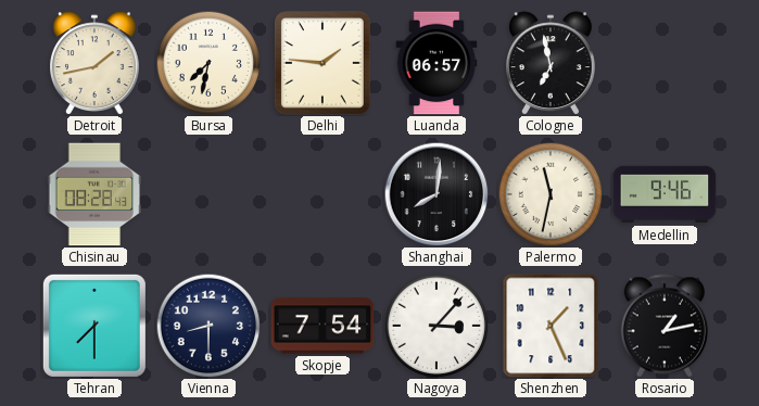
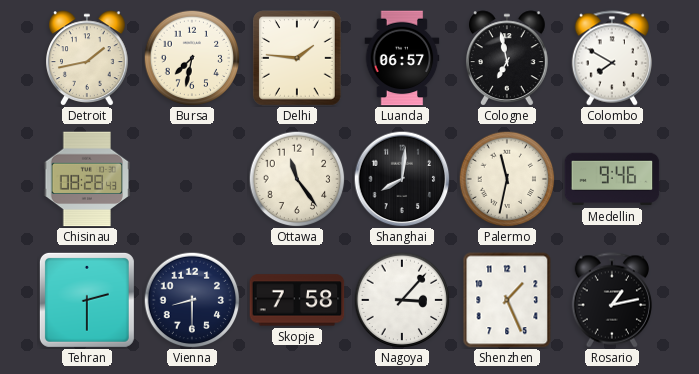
Colombo: none -> 7:50 (612, 58)
Ottawa: none -> 11:24 (297, 179)
Tehran: 7:30 -> 2:30 (87, 300)
Skopje: 7:54 -> 7:58 (297, 300)
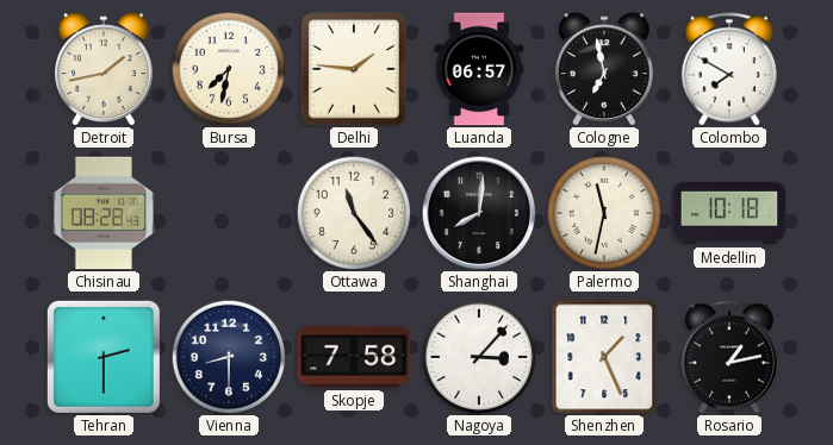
Medellin: 9:46 -> 10:18 (729, 213)
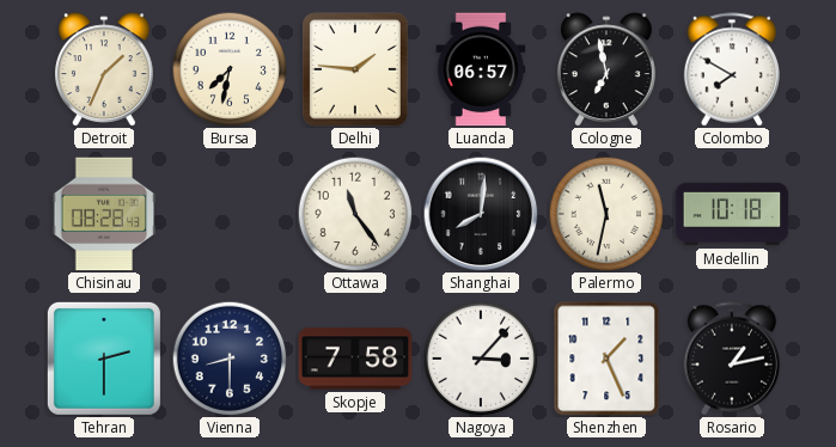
Detroit: 1:43 -> 1:34 (105, 69)
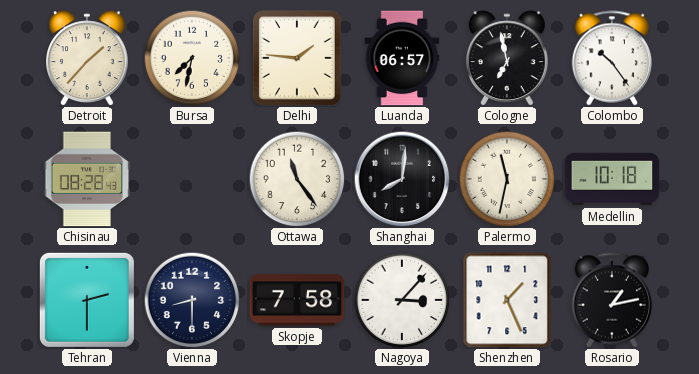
Detroit: 1:34 -> 1:37 (88, 58)
Colombo: 7:50 -> 10:24 (612, 58)
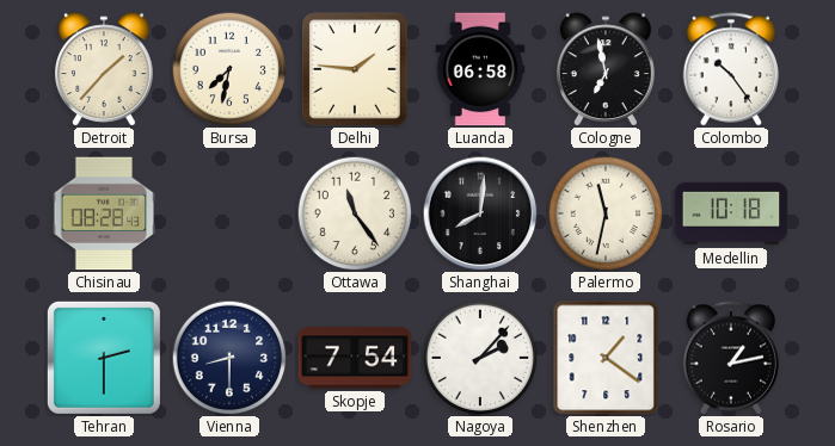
Luanda: 06:57 -> 06:58 (480, 69)
Skopje: 7:58 -> 7:54 (355, 358)
Nagoya: 3:07 -> 2:07 (480, 358)
Shenzhen: 1:26 -> 1:21 (606, 358)
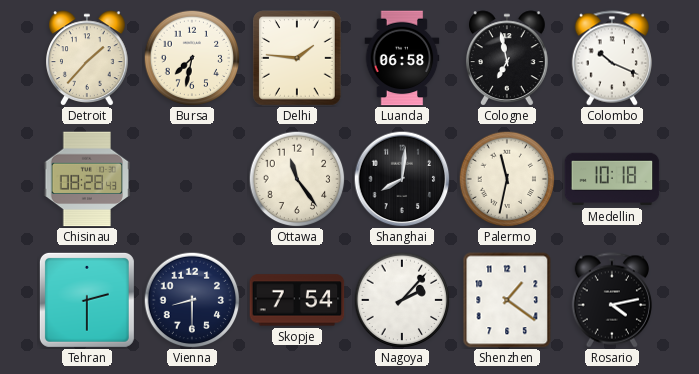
Colombo: 10:24 -> 10:19 (612, 58)
Rosario: 1:13 -> 4:13 (612, 300)
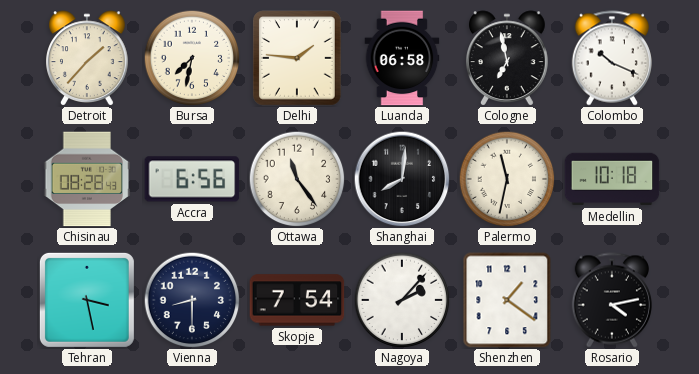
Accra: none -> 6:56 (192, 179)
Tehran: 2:30 -> 3:28 (87, 300)
